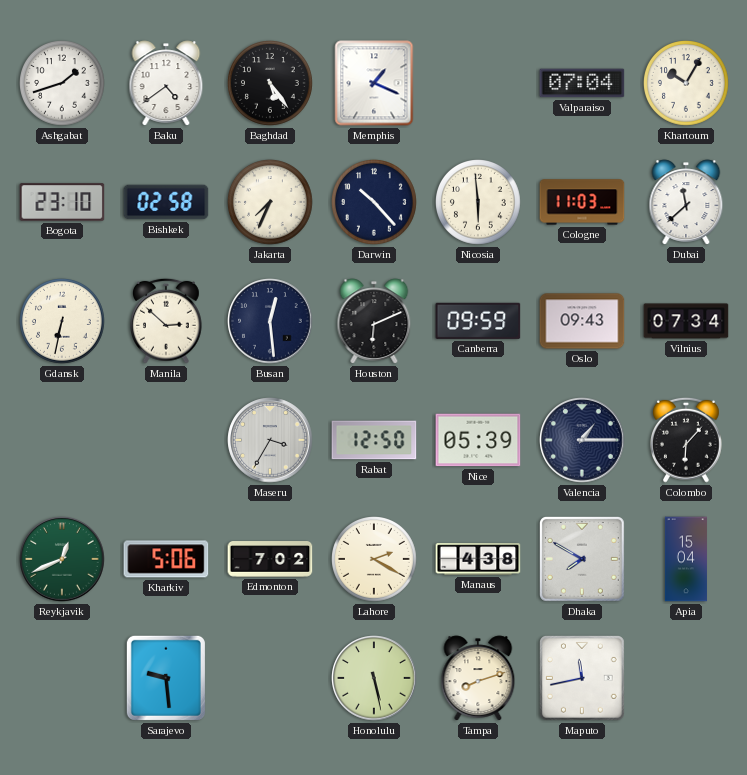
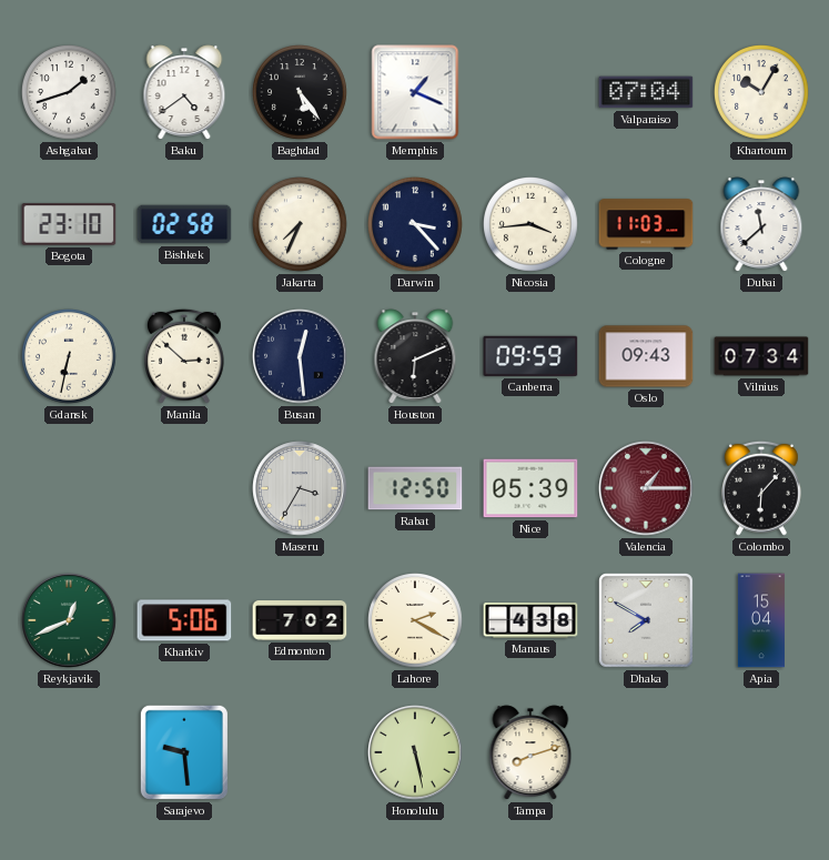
Darwin: 10:23 -> 3:23 (416, 225)
Nicosia: 5:59 -> 3:44 (532, 225)
Valencia dial: navy -> burgundy (646, 488)
Maputo: 11:43 -> none (582, 678)
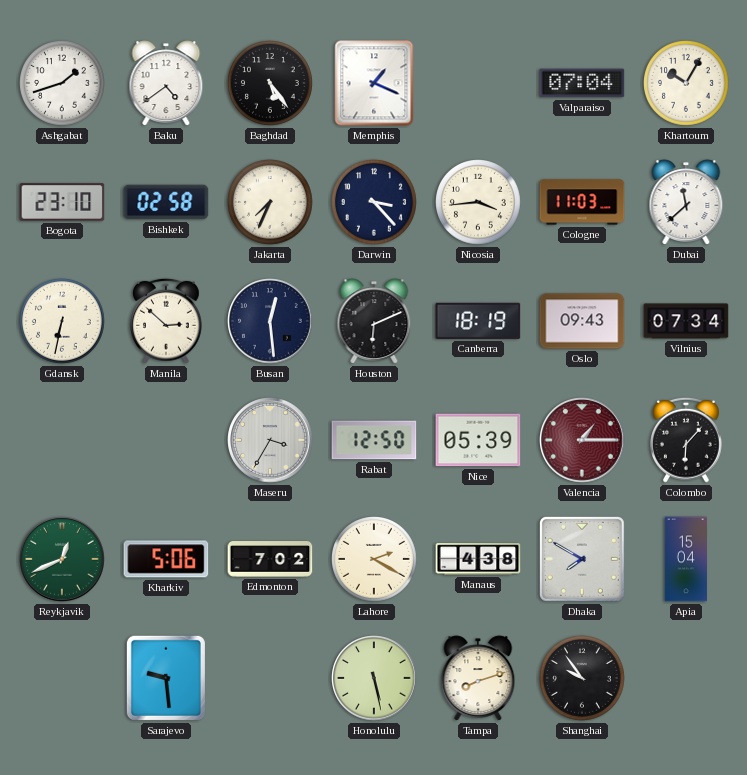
Canberra: 09:59 -> 18:19 (478, 321)
Shanghai: none -> 9:54 (583, 679)
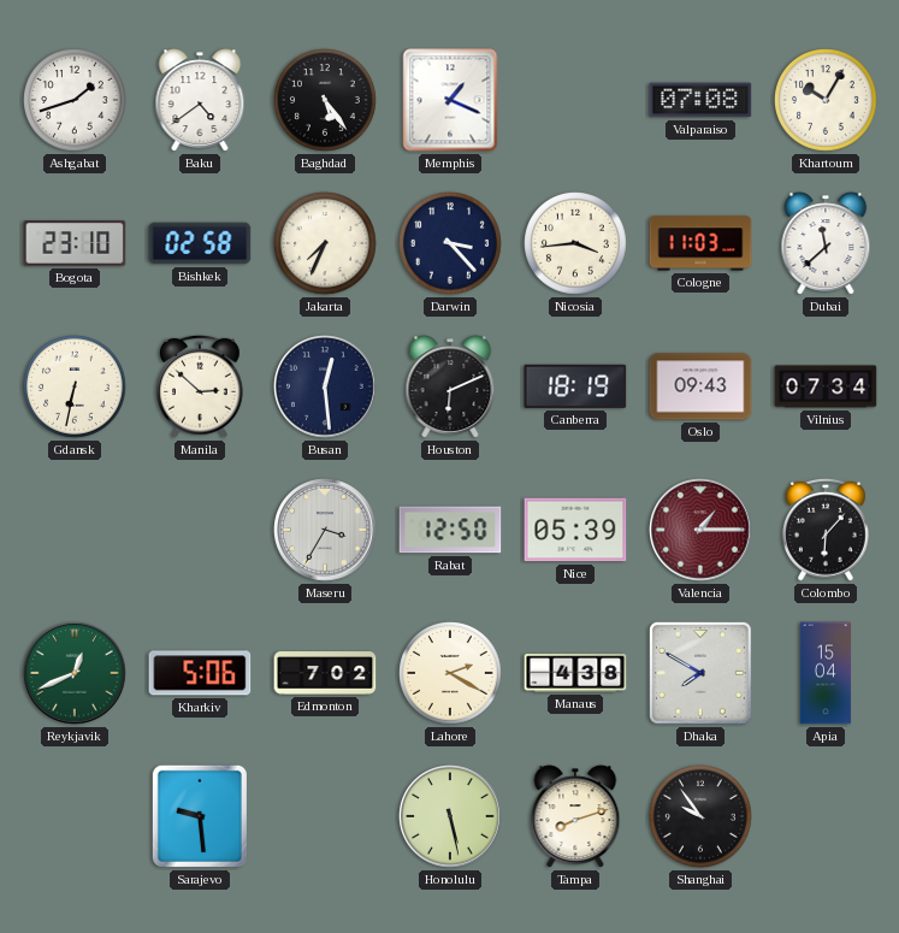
Valparaiso: 07:04 -> 07:08 (700, 100)
